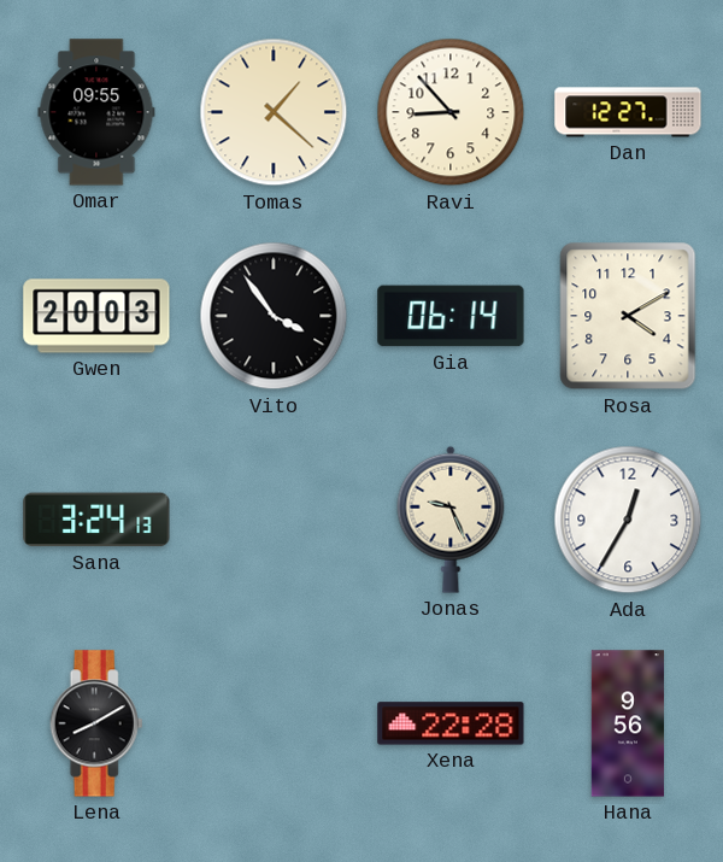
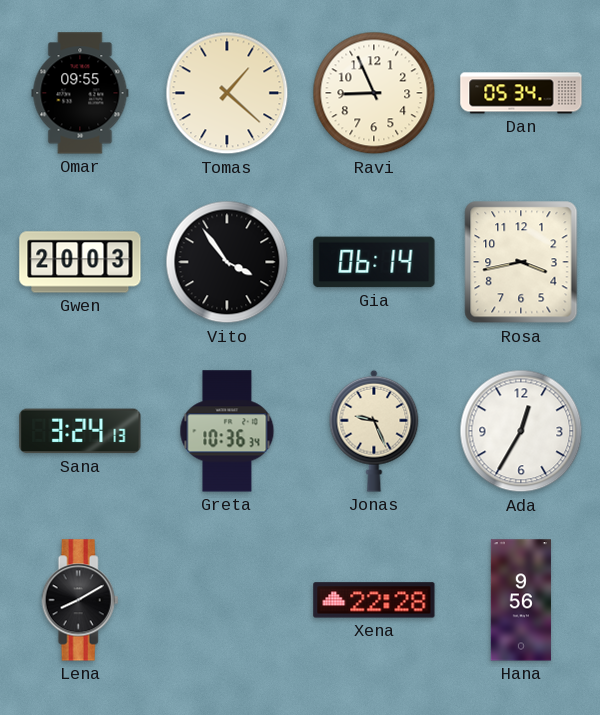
Ravi: 8:53 -> 8:56 (374, 93)
Dan: 12:27 -> 05:34 (521, 93)
Rosa: 4:10 -> 3:43 (521, 262)
Greta: none -> 10:36 (227, 431)
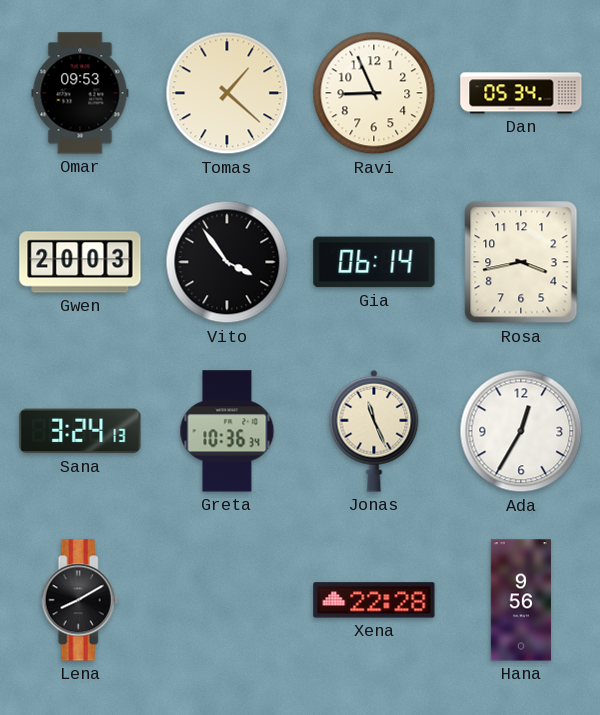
Omar: 09:55 -> 09:53 (80, 93)
Jonas: 9:26 -> 11:26 (374, 431)
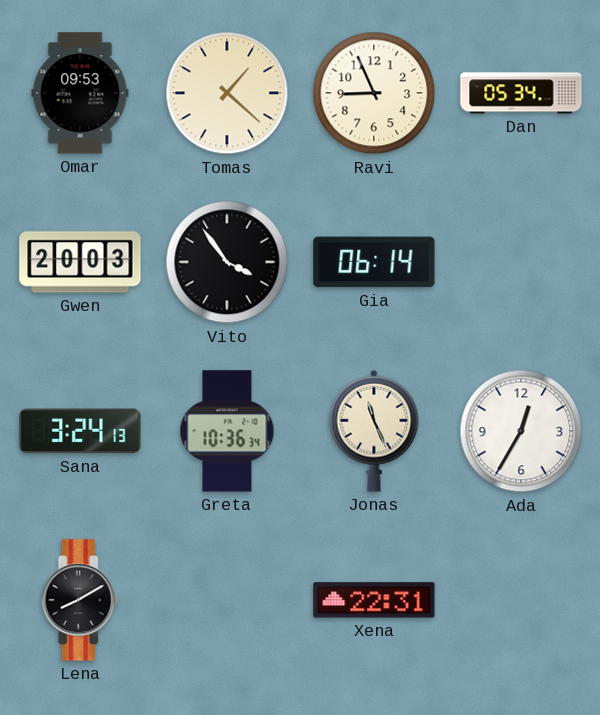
Rosa: 3:43 -> none (521, 262)
Xena: 22:28 -> 22:31 (374, 600)
Hana: 9:56 -> none (521, 600)
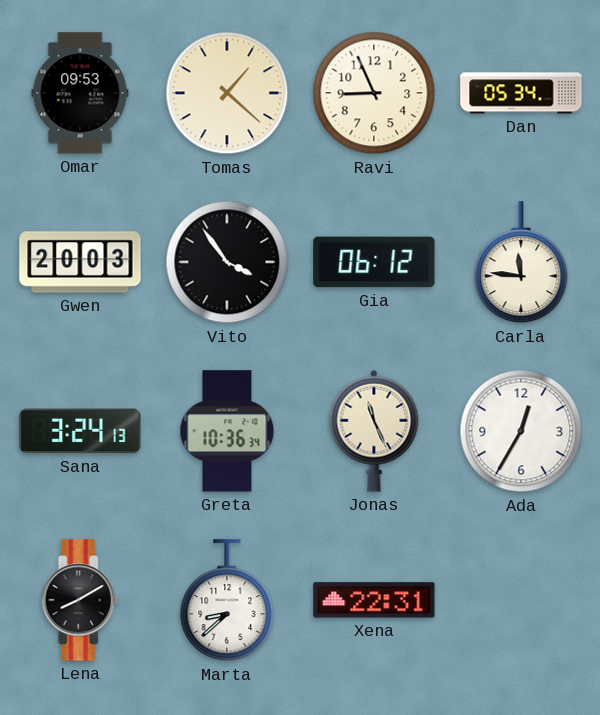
Gia: 06:14 -> 06:12 (374, 262)
Carla: none -> 11:46 (521, 263)
Marta: none -> 8:38 (227, 601)
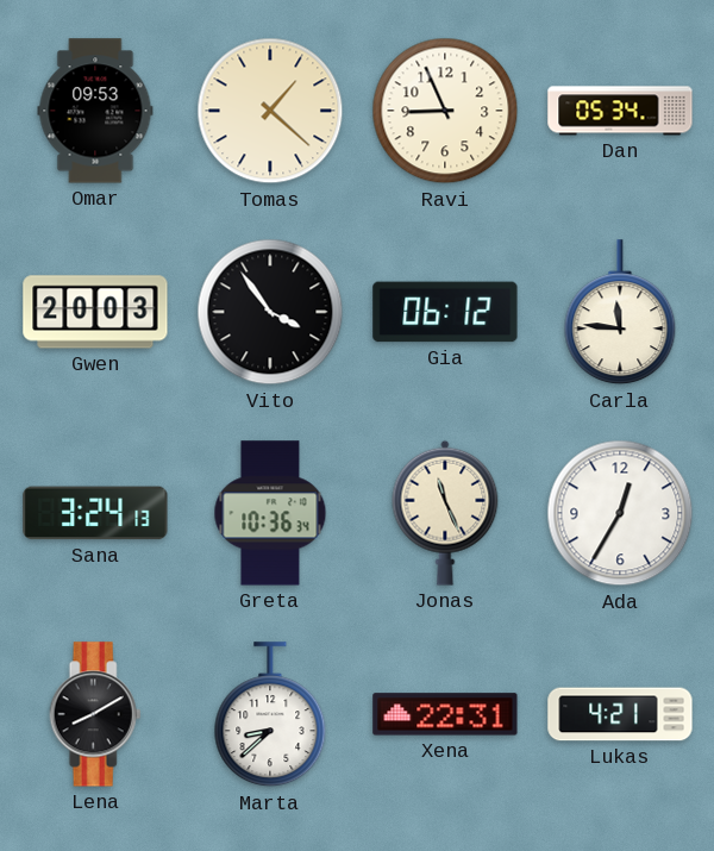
Lukas: none -> 4:21 (620, 714)
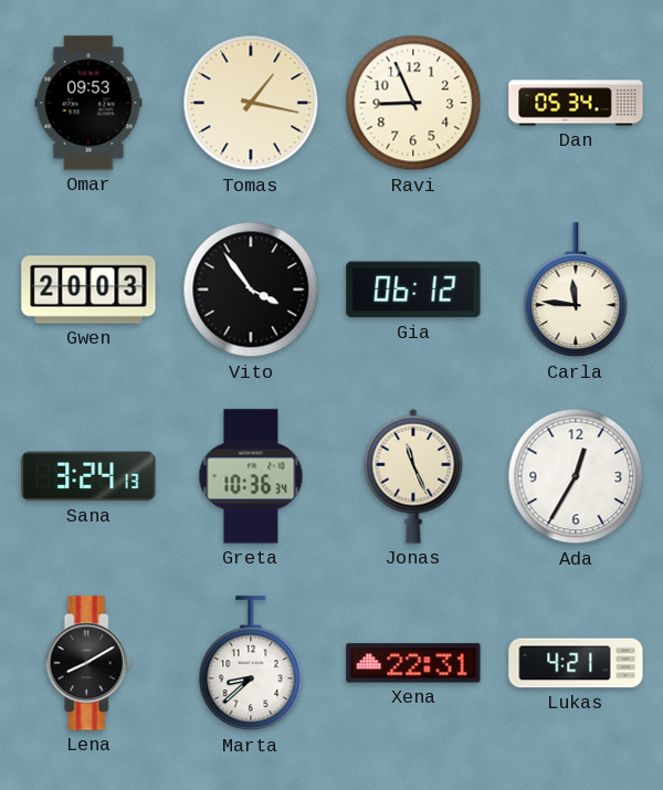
Tomas: 1:22 -> 1:17 (251, 103)
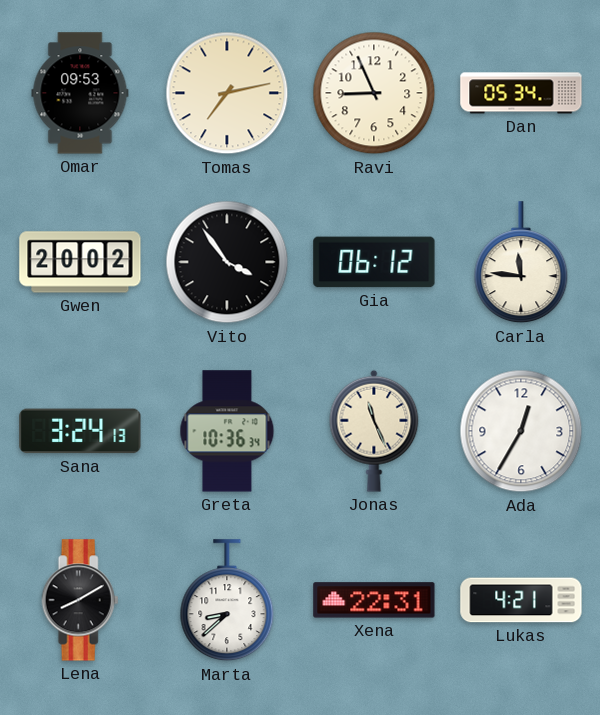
Tomas: 1:17 -> 7:13 (227, 93)
Gwen: 20:03 -> 20:02 (80, 262)
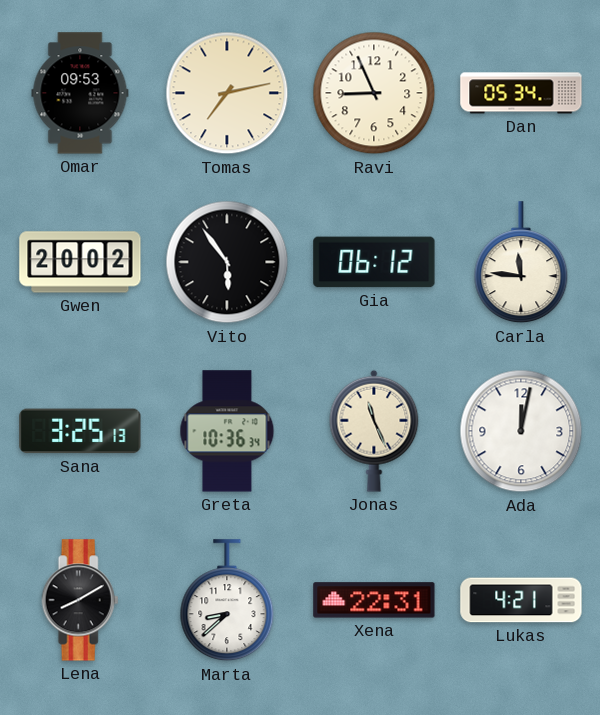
Vito: 3:54 -> 5:54 (227, 262)
Sana: 3:24 -> 3:25 (80, 431)
Ada: 12:35 -> 12:02 (521, 431)
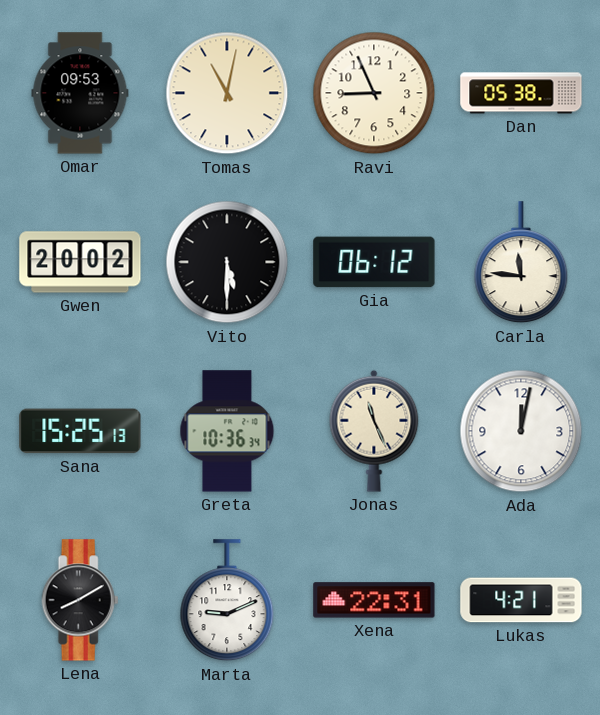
Tomas: 7:13 -> 11:02 (227, 93)
Dan: 05:34 -> 05:38 (521, 93)
Vito: 5:54 -> 5:30 (227, 262)
Sana: 3:25 -> 15:25 (80, 431)
Marta: 8:38 -> 9:11 (227, 601)
